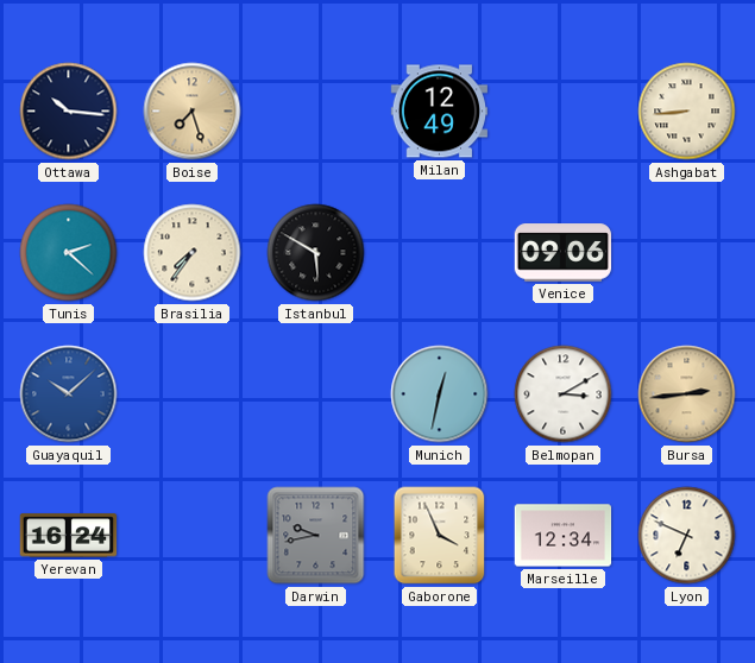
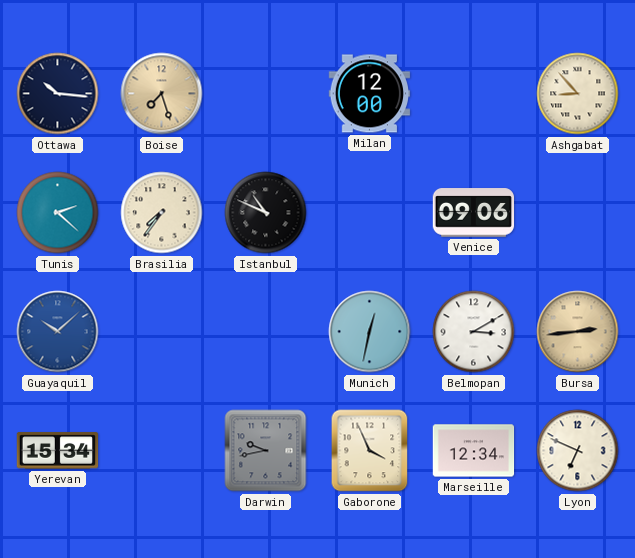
Milan: 12:49 -> 12:00 (370, 94)
Ashgabat: 8:44 -> 8:53 (578, 94)
Istanbul: 5:50 -> 10:49 (266, 213)
Yerevan: 16:24 -> 15:34 (58, 451)
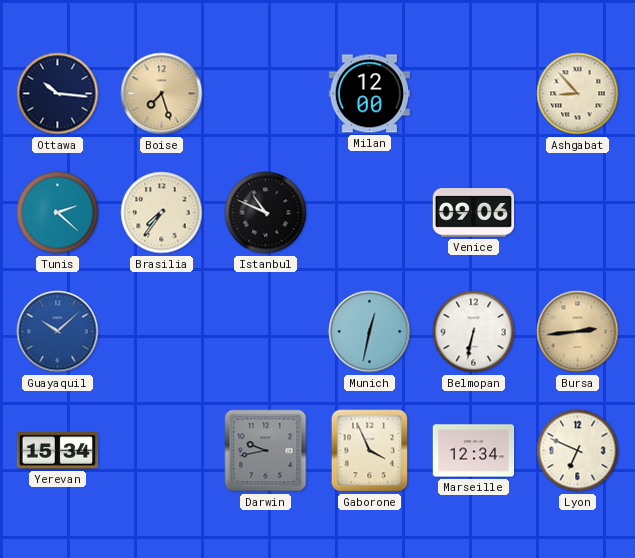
Belmopan: 3:10 -> 6:32 (474, 332)
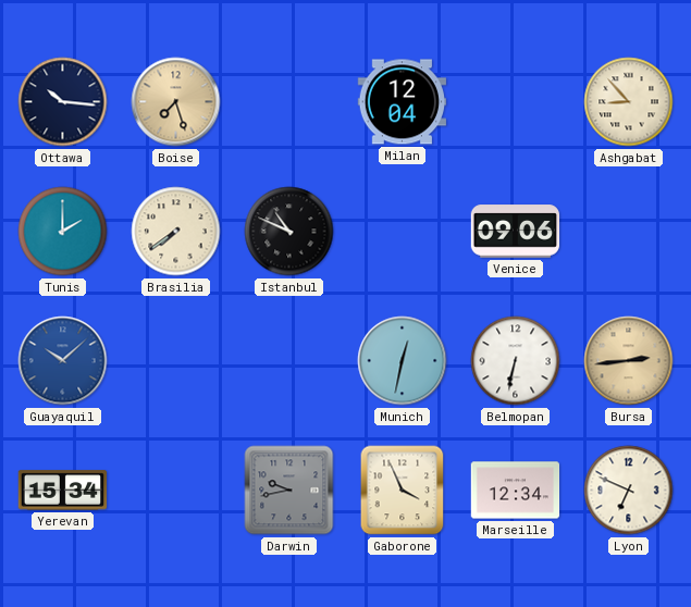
Milan: 12:00 -> 12:04 (403, 102)
Tunis: 2:22 -> 2:00 (63, 232)
Brasilia: 7:36 -> 7:39 (176, 232)
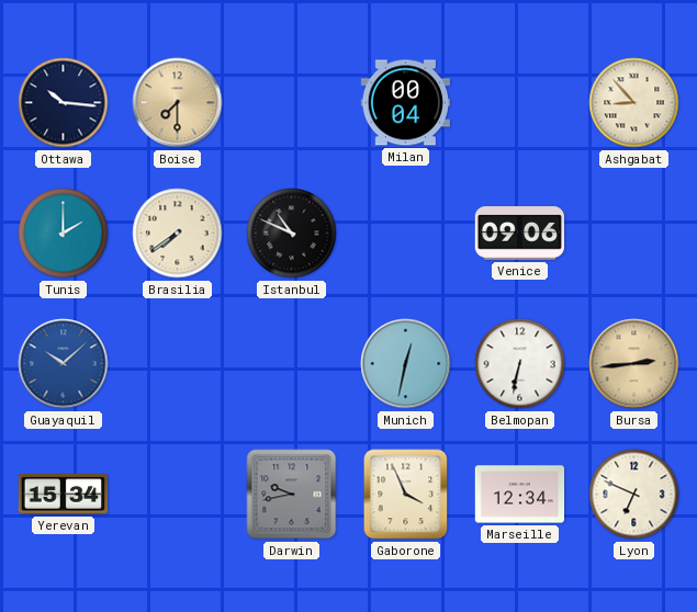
Boise: 7:27 -> 7:30 (178, 103)
Milan: 12:04 -> 00:04 (406, 103)
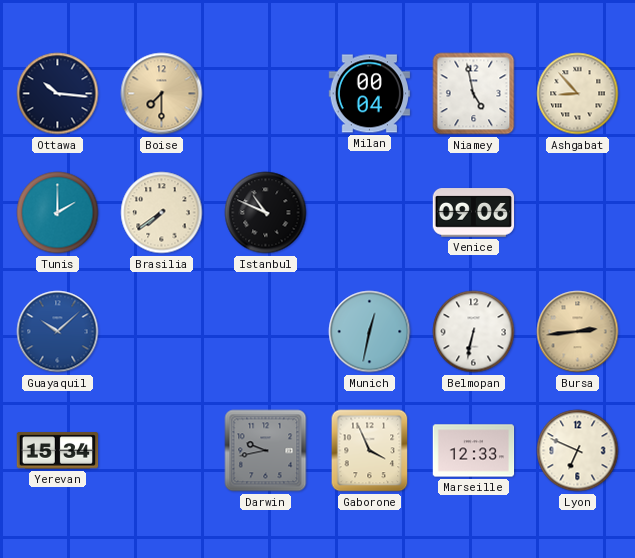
Niamey: none -> 4:58 (474, 94)
Marseille: 12:34 -> 12:33 (474, 451)
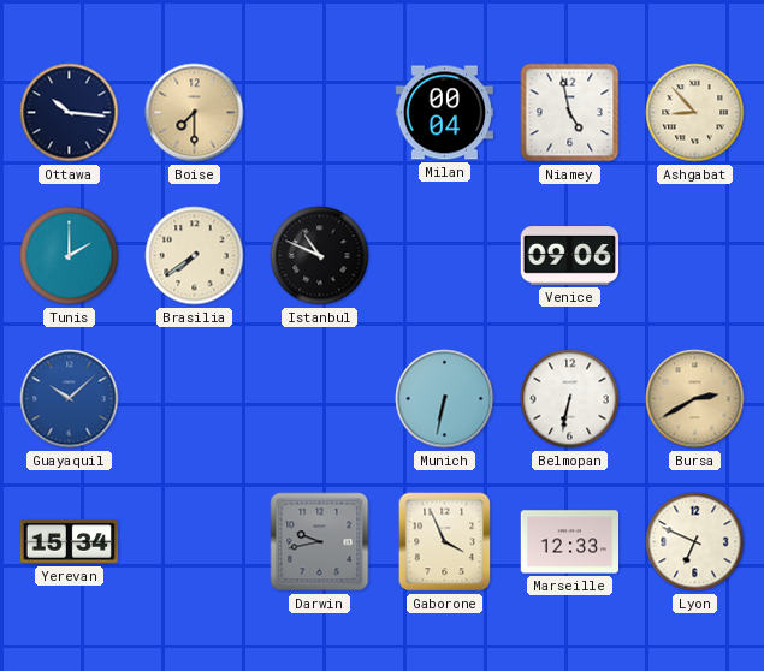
Munich: 12:32 -> 6:32 (445, 399)
Bursa: 2:44 -> 2:40 (695, 399)
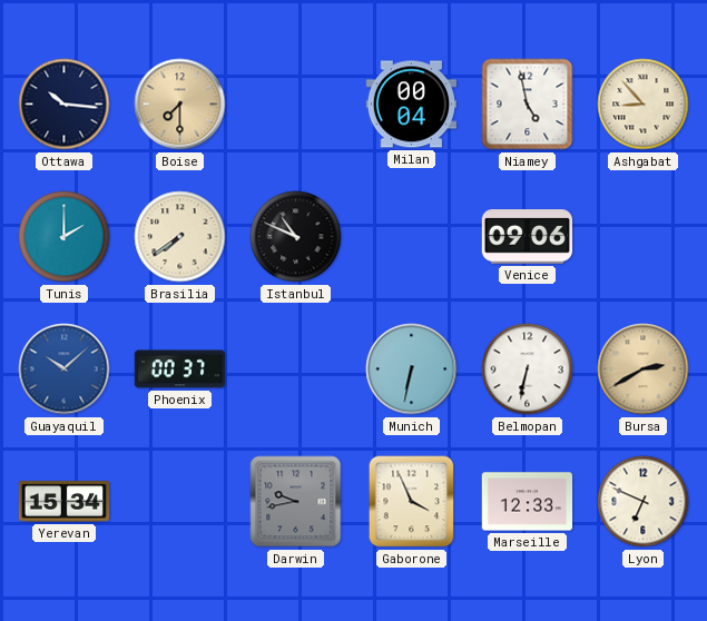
Phoenix: none -> 00:37 (180, 369)
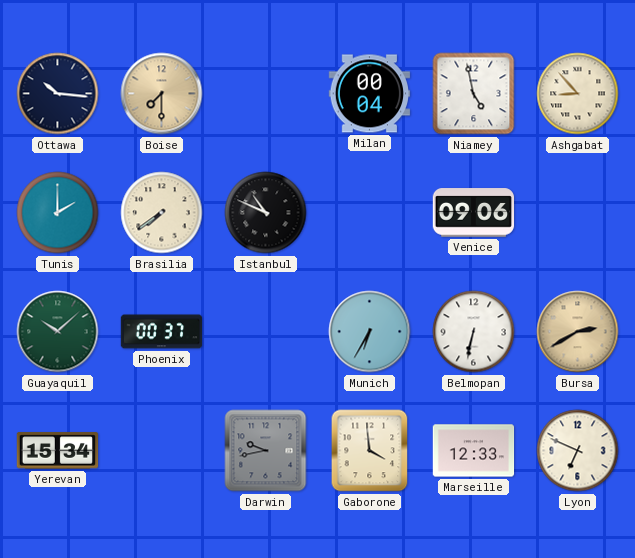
Guayaquil dial: blue -> green (58, 332)
Munich: 6:32 -> 6:35 (370, 332)
Gaborone: 3:56 -> 3:59 (370, 451)
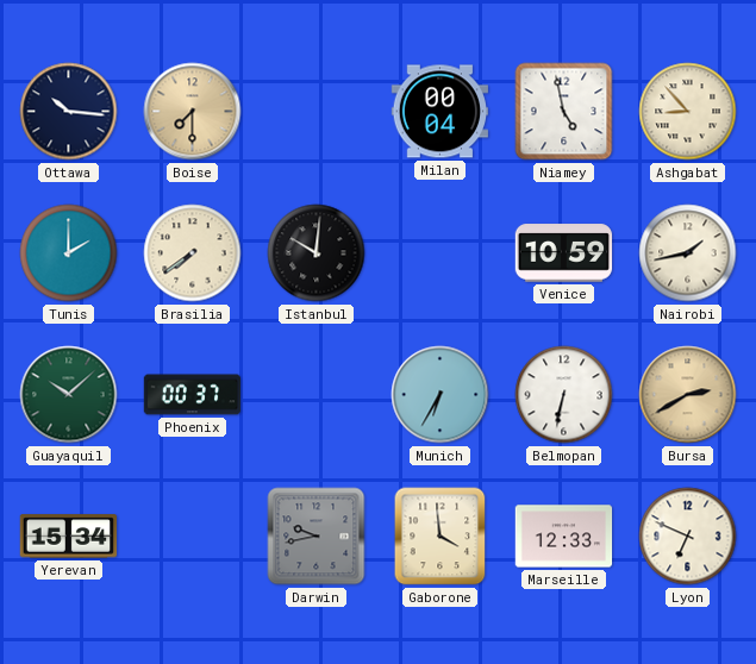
Istanbul: 10:49 -> 10:01 (317, 253)
Venice: 09:06 -> 10:59 (564, 253)
Nairobi: none -> 1:43 (688, 253)
